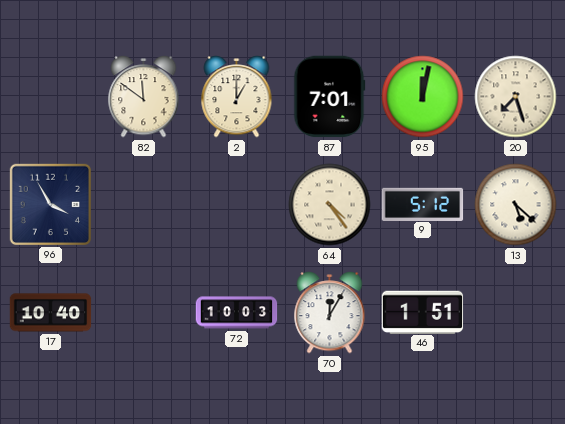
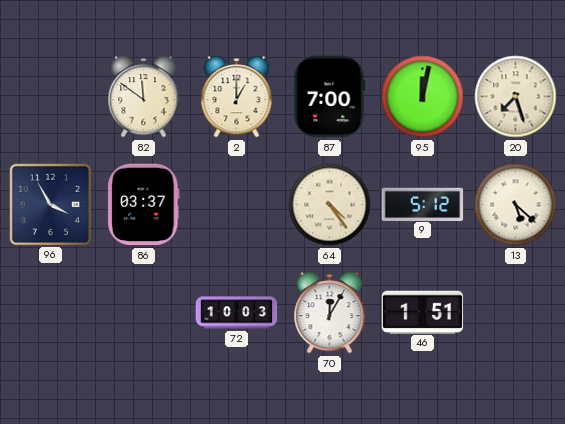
87: 7:01 -> 7:00 (330, 97)
86: none -> 03:37 (144, 205)
17: 10:40 -> none (51, 313)
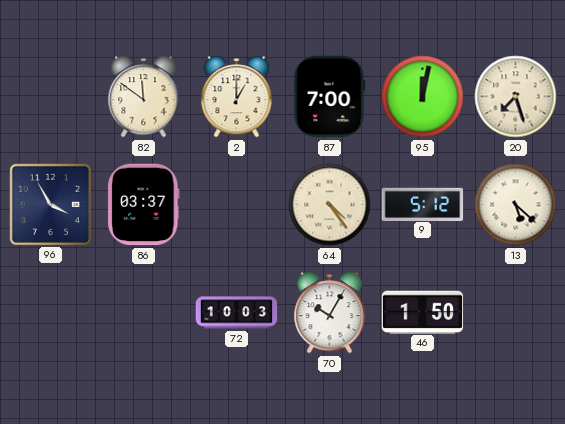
70: 12:05 -> 10:05 (330, 313)
46: 1:51 -> 1:50 (423, 312)
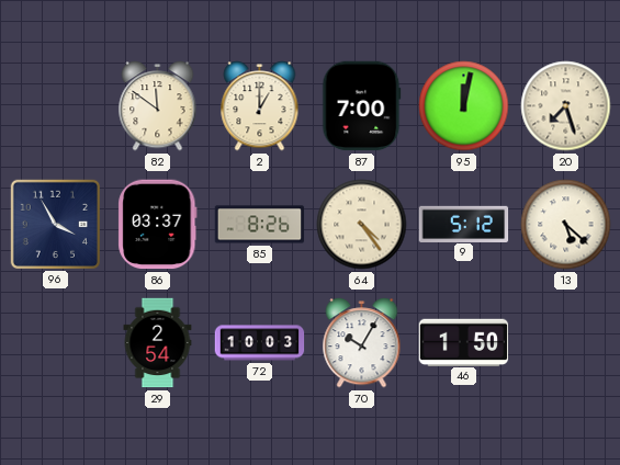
85: none -> 8:26 (260, 225)
29: none -> 2:54 (158, 343)
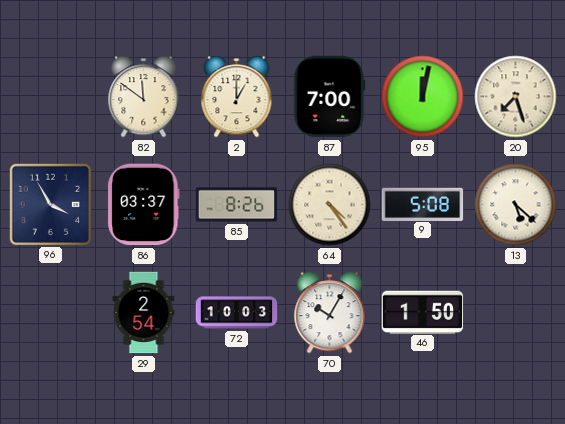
9: 5:12 -> 5:08 (423, 204)
